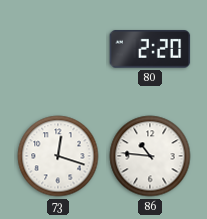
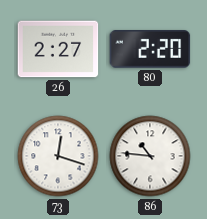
26: none -> 2:27 (58, 49)
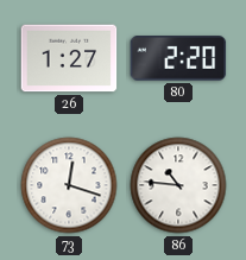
26: 2:27 -> 1:27 (69, 58)
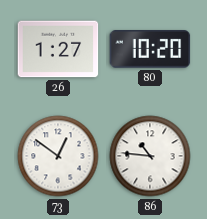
80: 2:20 -> 10:20 (150, 50)
73: 12:18 -> 12:51 (58, 156)
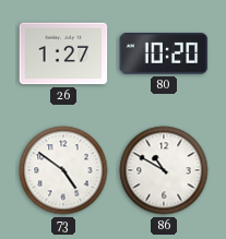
73: 12:51 -> 4:51 (63, 170)
86: 10:46 -> 10:50 (164, 170)
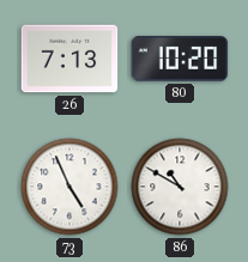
26: 1:27 -> 7:13 (69, 59)
73: 4:51 -> 4:56 (69, 187)
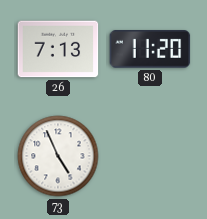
80: 10:20 -> 11:20 (150, 50)
86: 10:50 -> none (180, 187)
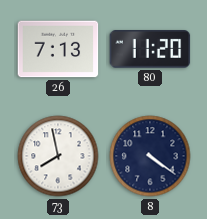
73: 4:56 -> 7:58 (58, 156)
8: none -> 4:21 (150, 156)
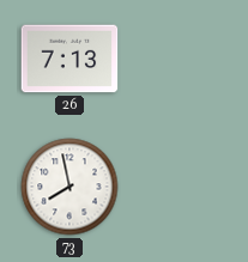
80: 11:20 -> none (150, 50)
8: 4:21 -> none (150, 156)
